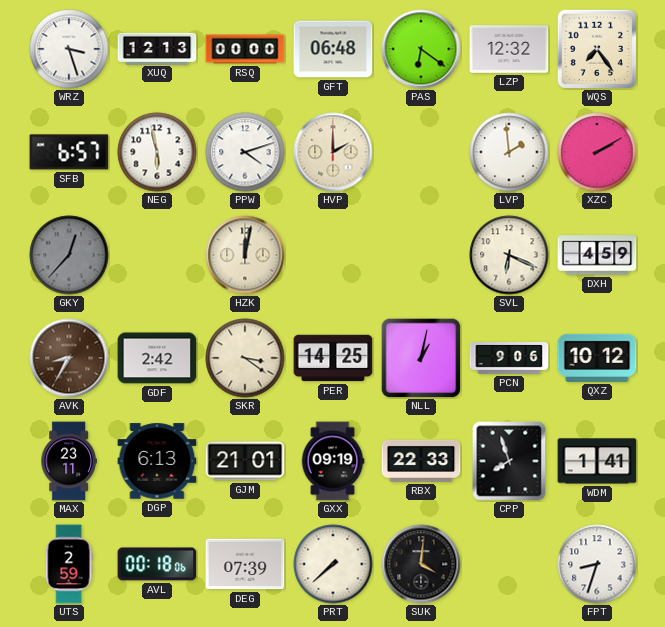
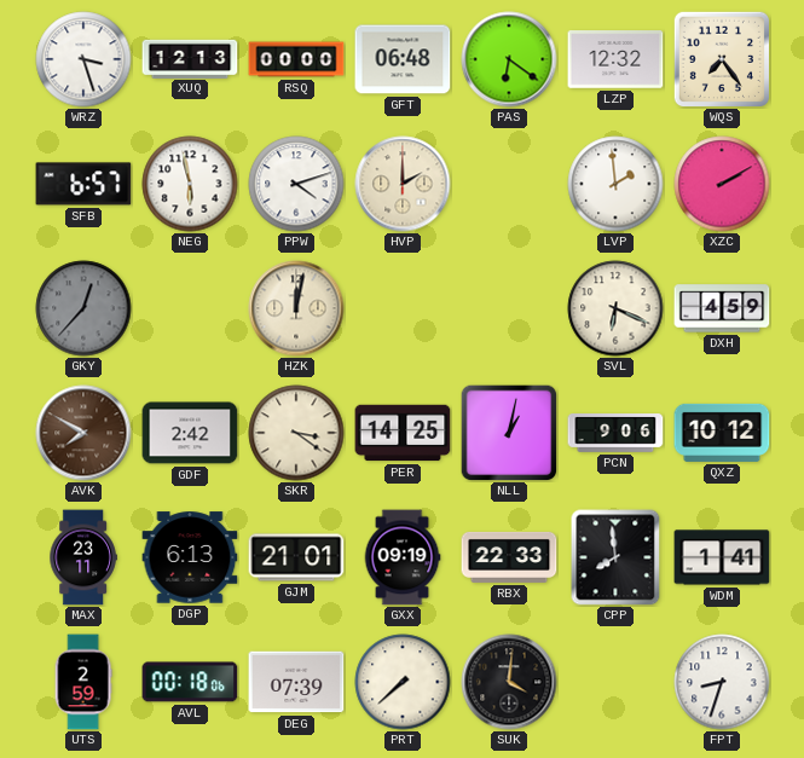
AVK: 8:35 -> 7:50 (83, 433)
CPP: 7:57 -> 7:59 (615, 557)
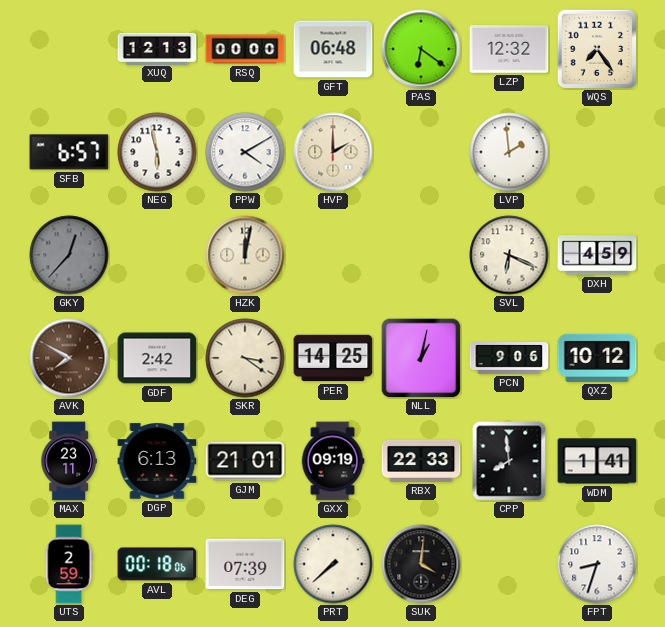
WRZ: 3:27 -> none (83, 59)
PPW: 4:12 -> 4:10 (245, 152)
XZC: 2:10 -> none (722, 184)
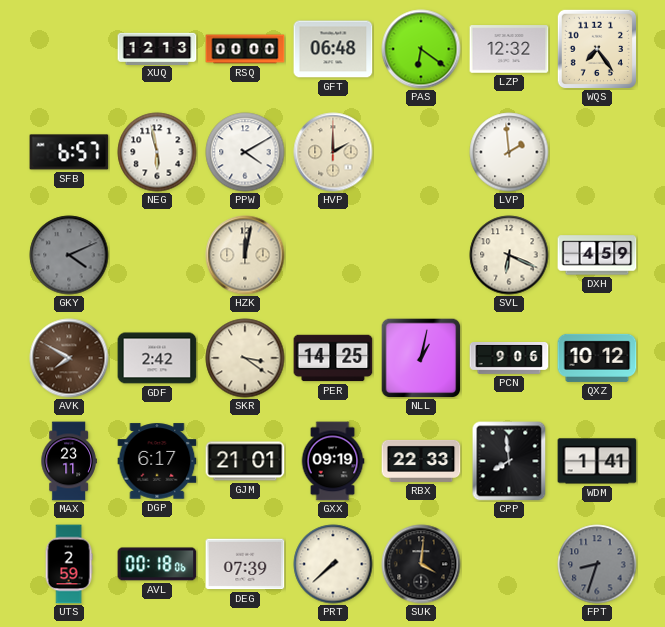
GKY: 12:37 -> 4:11 (69, 255)
DGP: 6:13 -> 6:17 (157, 461)
FPT dial: white -> grey (597, 564)
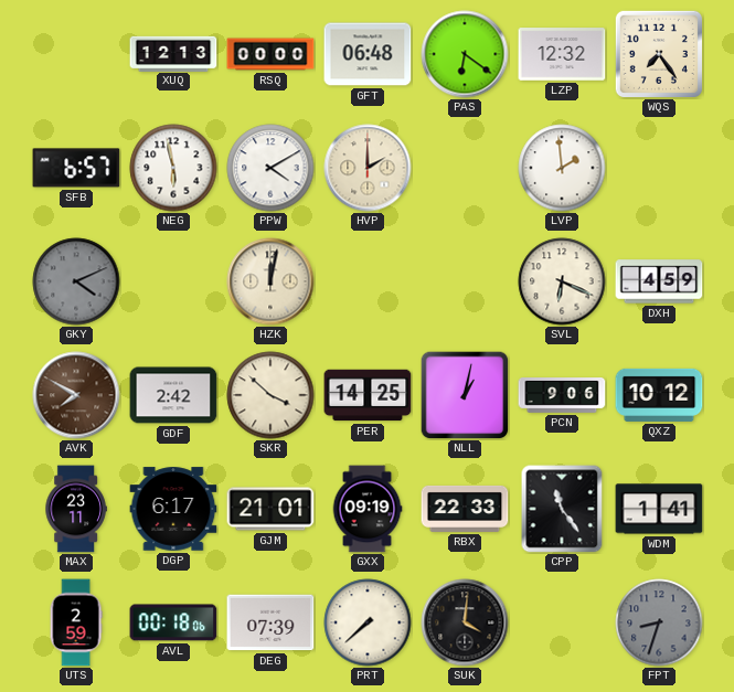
SKR: 3:21 -> 3:52 (270, 395)
CPP: 7:59 -> 11:24 (562, 509)
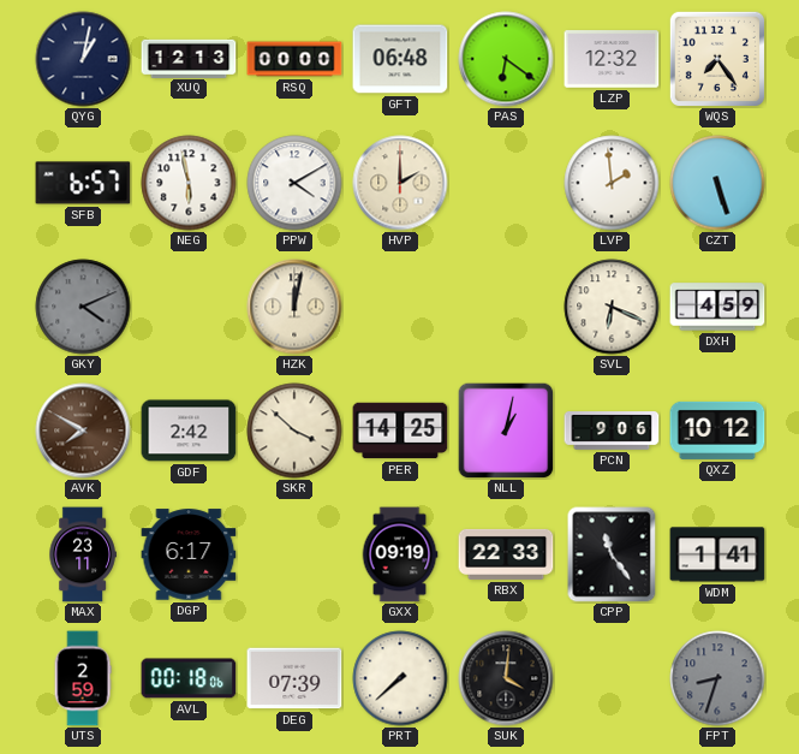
QYG: none -> 1:02 (83, 59)
CZT: none -> 5:27 (717, 183)
GJM: 21:01 -> none (270, 509)
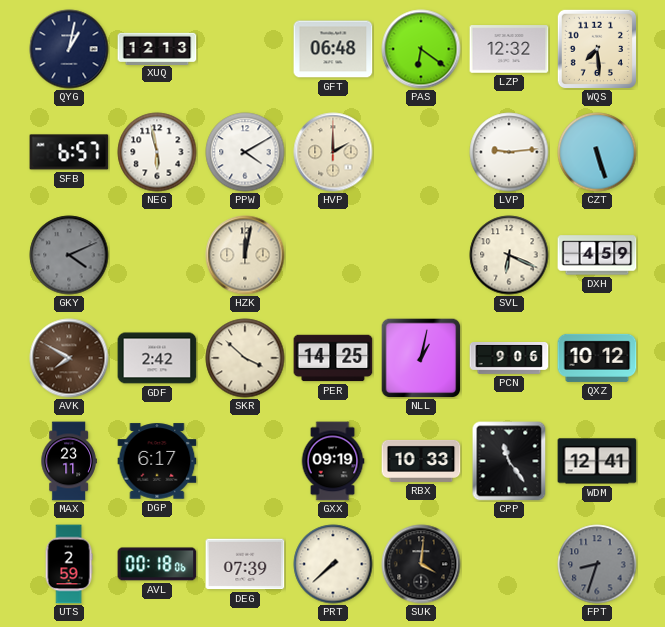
RSQ: 00:00 -> none (294, 59)
WQS: 7:24 -> 7:29 (596, 48)
LVP: 1:59 -> 9:14 (509, 152)
RBX: 22:33 -> 10:33 (421, 461)
WDM: 1:41 -> 12:41 (597, 461)
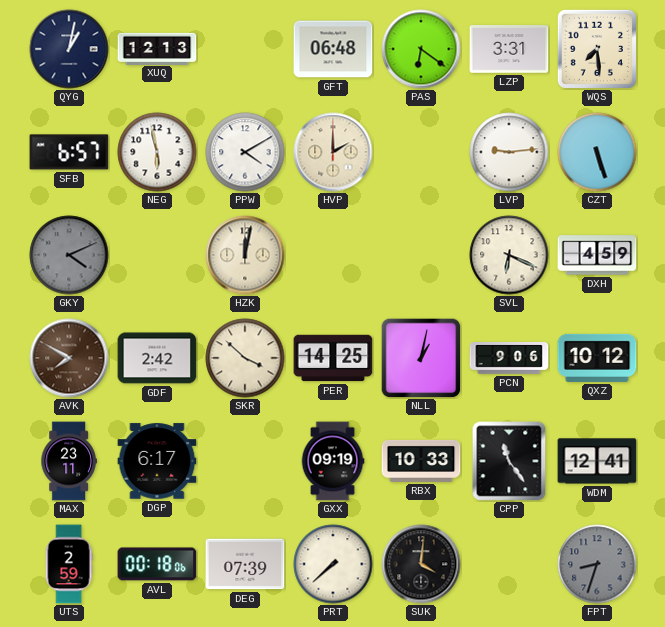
LZP: 12:32 -> 3:31 (509, 49)
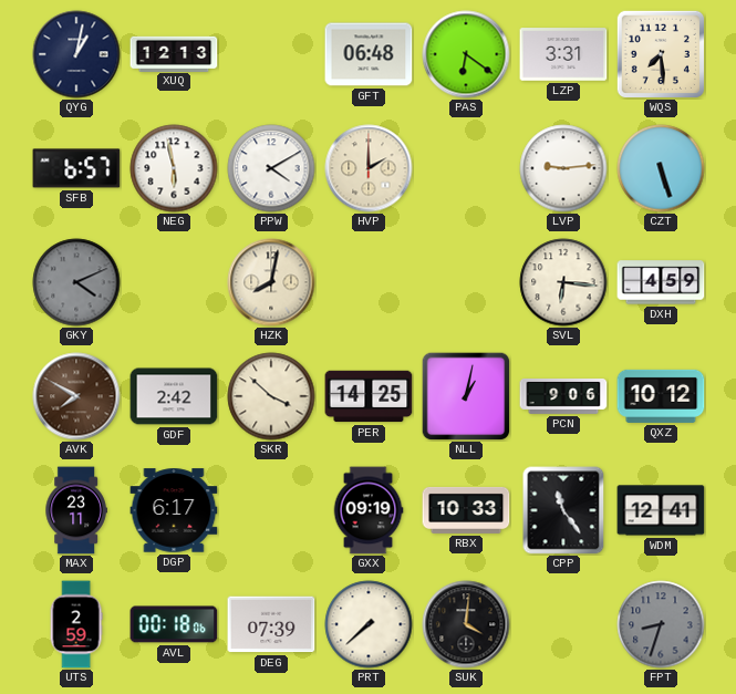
HZK: 12:02 -> 8:02 (271, 282)
SVL: 6:19 -> 6:16 (563, 282)
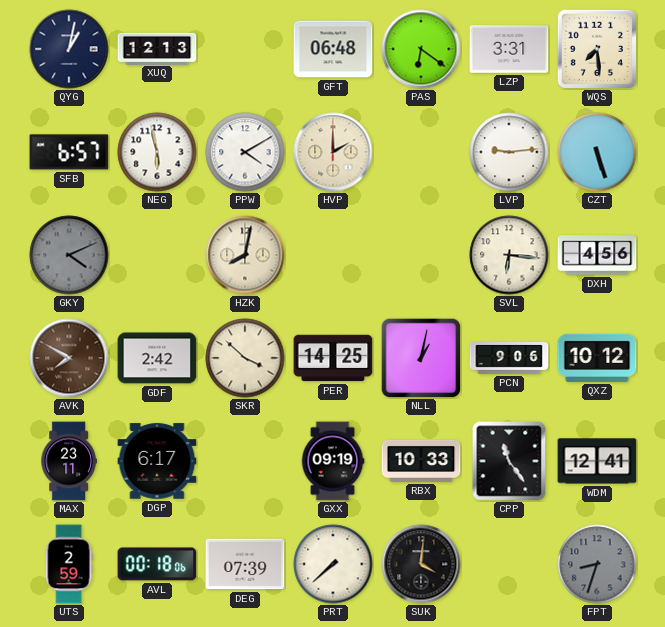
DXH: 4:59 -> 4:56 (597, 255)
